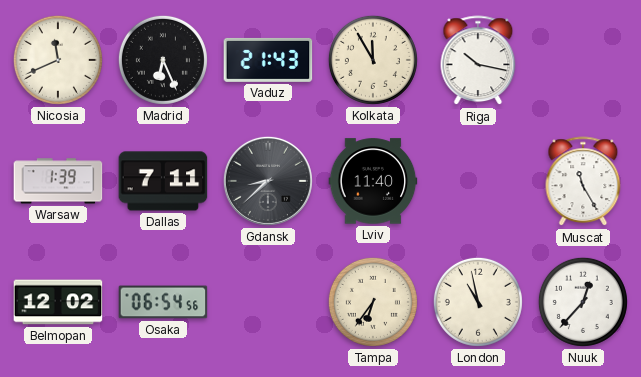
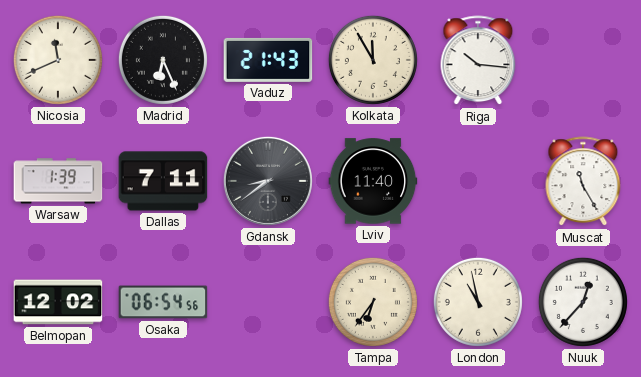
Riga: 10:17 -> 10:16 (478, 61)
Gdansk: 8:38 -> 8:39 (268, 181)
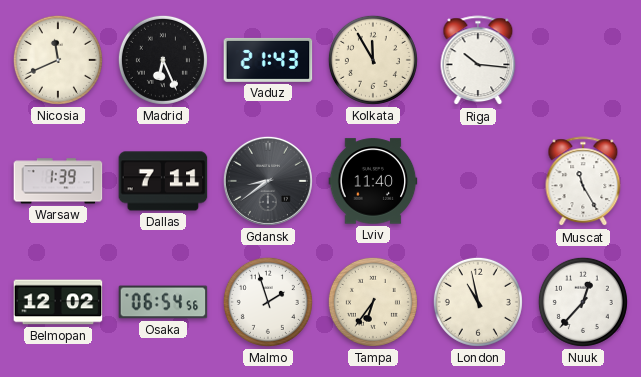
Malmo: none -> 1:57 (268, 302)
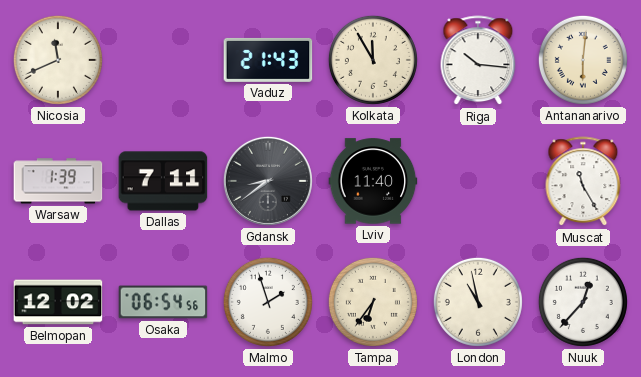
Madrid: 6:26 -> none (163, 60)
Antananarivo: none -> 6:01 (583, 60)
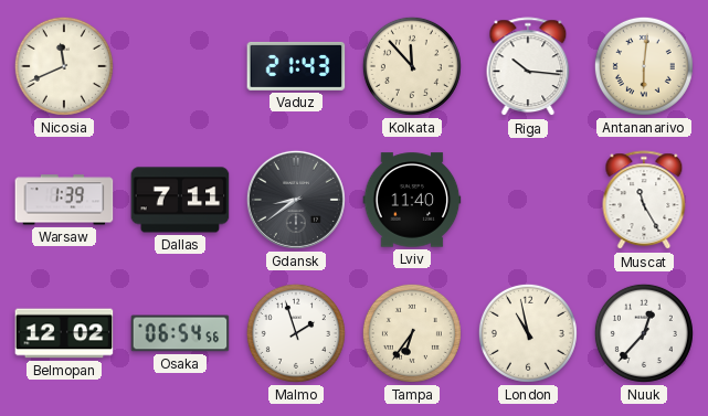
Kolkata: 11:55 -> 11:53 (412, 66)
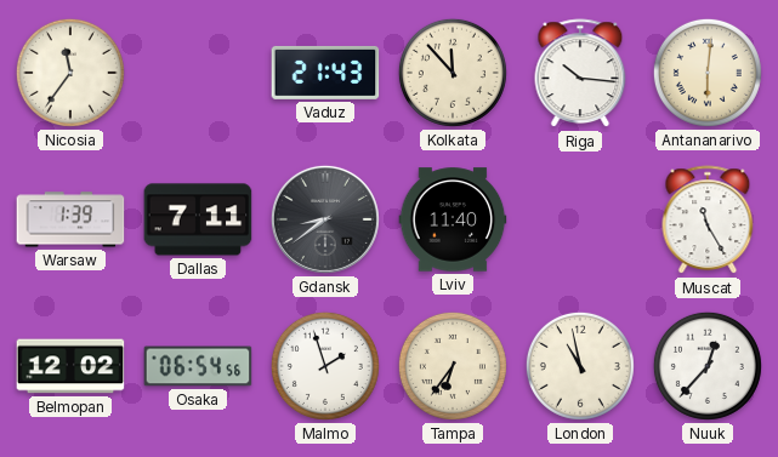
Nicosia: 11:41 -> 11:36 (70, 73)
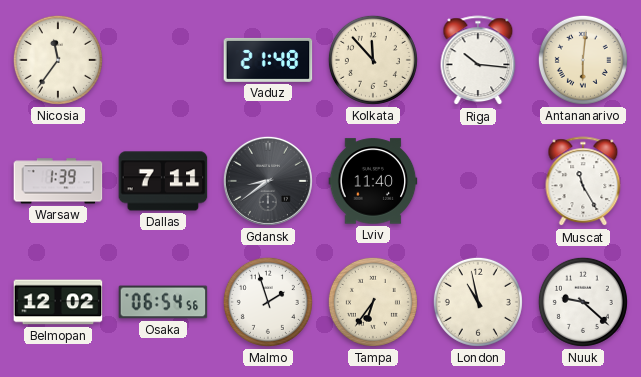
Vaduz: 21:43 -> 21:48 (268, 60)
Nuuk: 12:37 -> 9:22 (583, 302)
